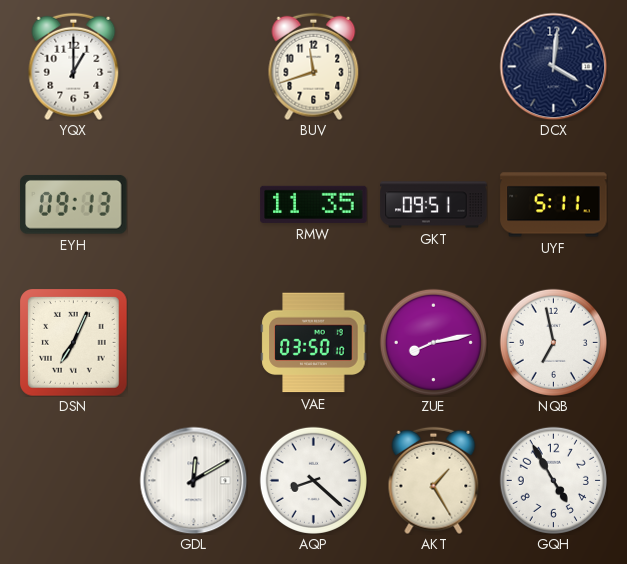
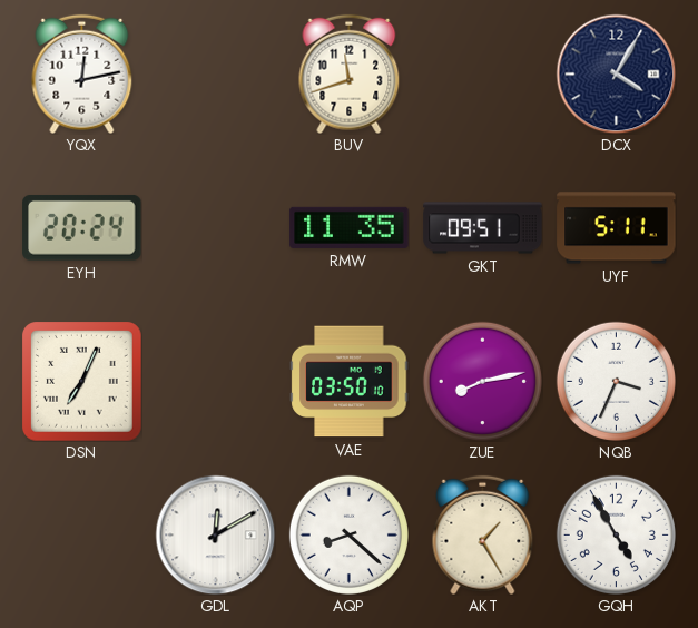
YQX: 1:00 -> 12:13 (82, 73)
DCX: 4:01 -> 4:05 (616, 73)
EYH: 09:13 -> 20:24 (82, 227)
NQB: 6:58 -> 3:34 (616, 381)
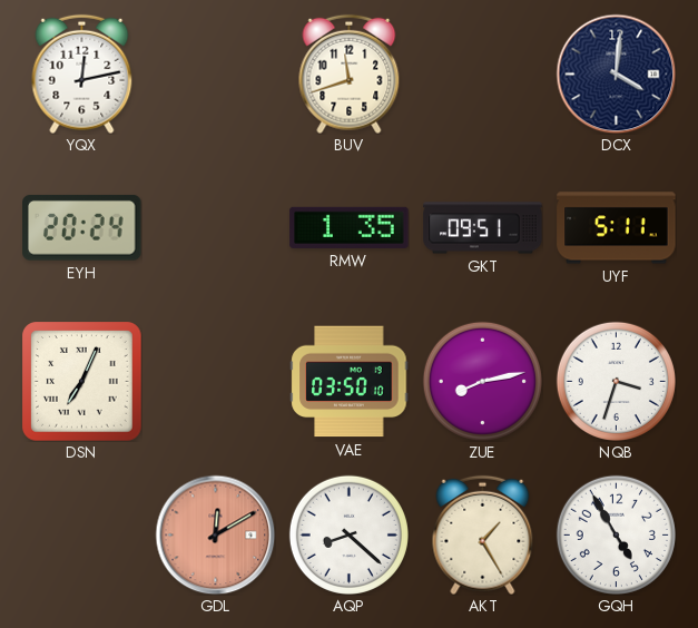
DCX: 4:05 -> 4:01 (616, 73)
RMW: 11:35 -> 1:35 (350, 227)
NQB: 3:34 -> 3:33 (616, 381)
GDL dial: white -> salmon (215, 534)
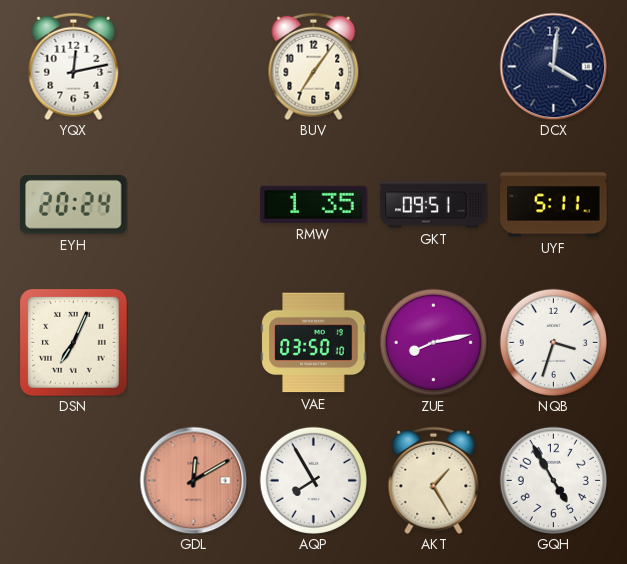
BUV: 11:42 -> 7:06 (314, 66)
AQP: 8:22 -> 7:55 (313, 480)
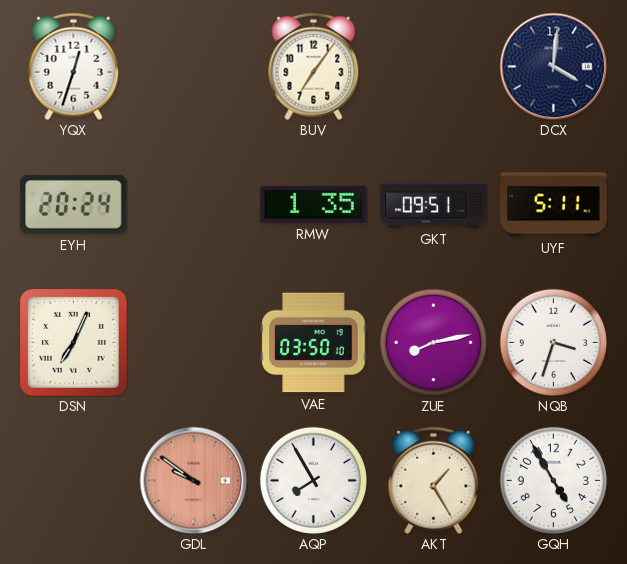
YQX: 12:13 -> 12:33 (74, 66)
GDL: 12:10 -> 9:51 (193, 480)
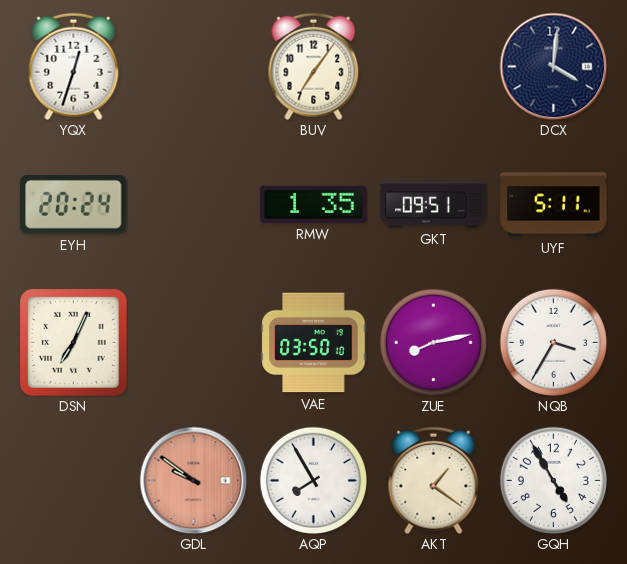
NQB: 3:33 -> 3:35 (553, 342)
AKT: 1:25 -> 1:21 (434, 480)
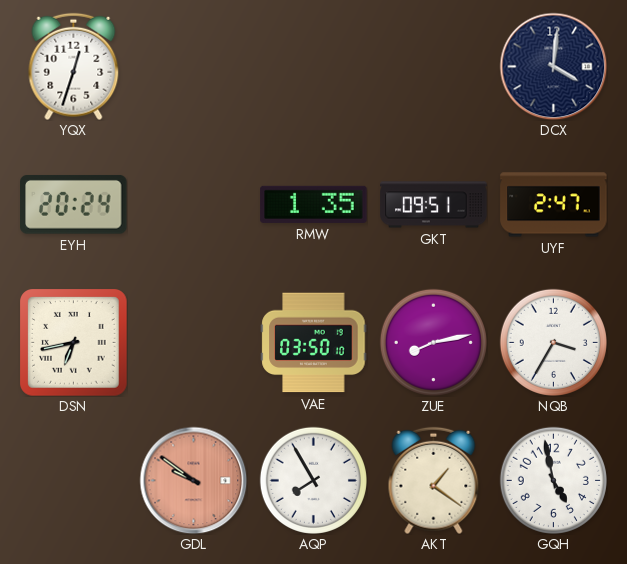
BUV: 7:06 -> none (314, 66)
UYF: 5:11 -> 2:47 (554, 205)
DSN: 7:04 -> 6:43 (74, 343)
GQH: 4:55 -> 4:58 (553, 480)
